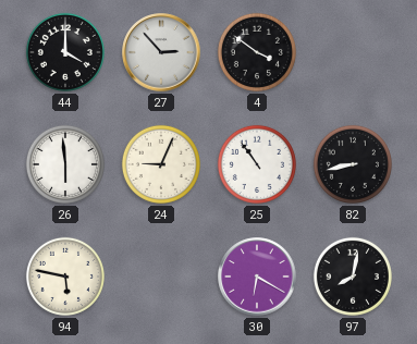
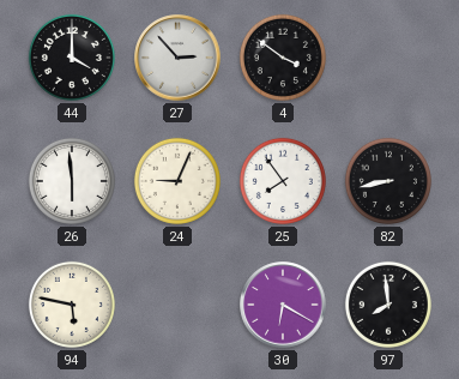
25: 10:54 -> 7:54 (283, 181)
97: 8:02 -> 7:59 (388, 305)
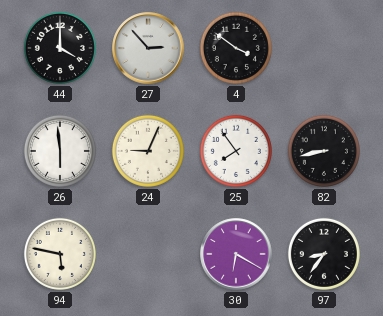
97: 7:59 -> 8:36 (324, 254)
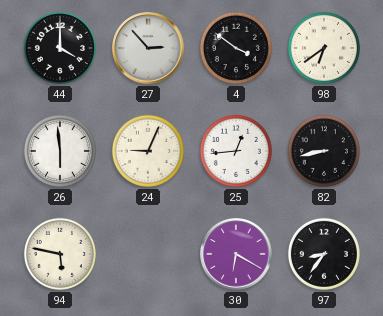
98: none -> 6:39 (324, 48)
25: 7:54 -> 12:44 (236, 151)
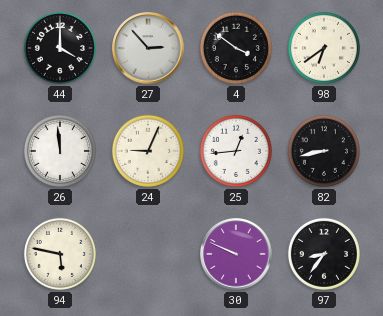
26: 5:59 -> 11:59 (60, 151)
30: 6:20 -> 9:49 (236, 254)
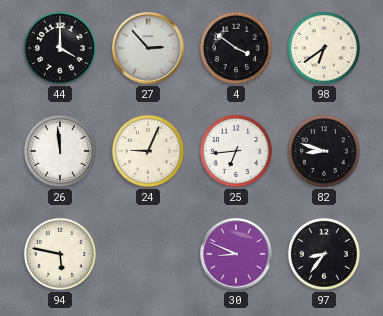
25: 12:44 -> 6:44 (236, 151)
82: 8:43 -> 8:48 (324, 151)
30: 9:49 -> 8:49 (236, 254)
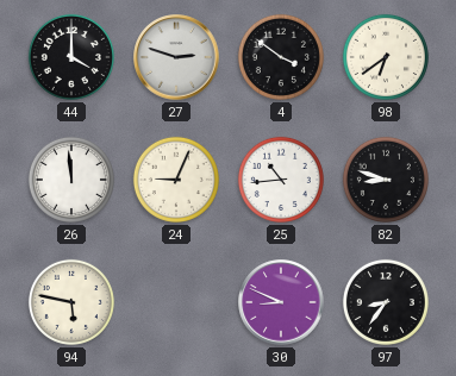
27: 2:53 -> 2:48 (176, 57)
25: 6:44 -> 10:44 (281, 180)
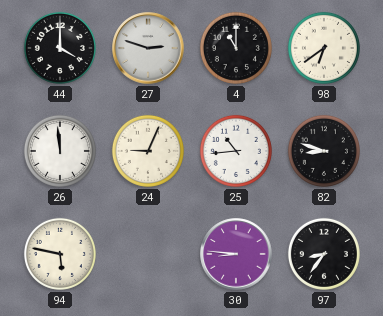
4: 3:51 -> 11:00 (236, 48)
30: 8:49 -> 8:46 (236, 254)
